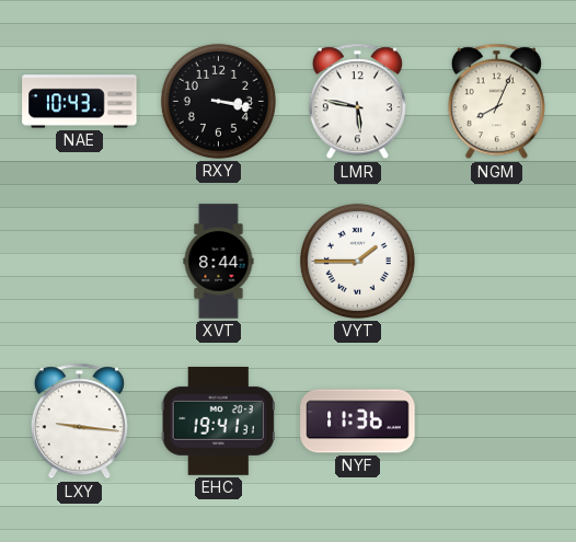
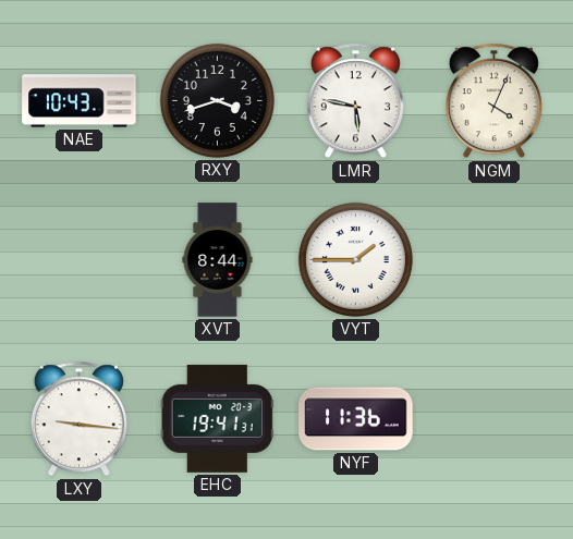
RXY: 3:17 -> 3:42 (217, 100)
NGM: 8:04 -> 4:04 (493, 101)
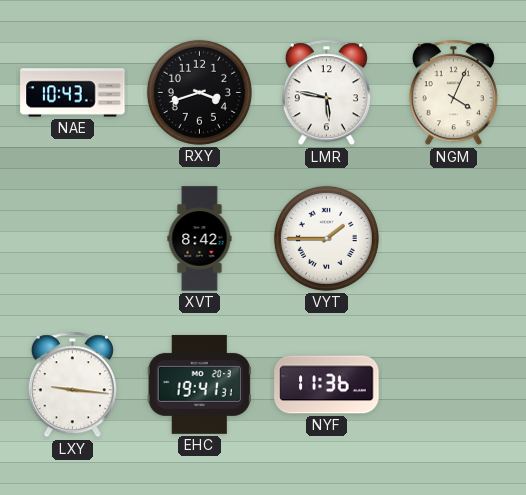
XVT: 8:44 -> 8:42 (200, 239)
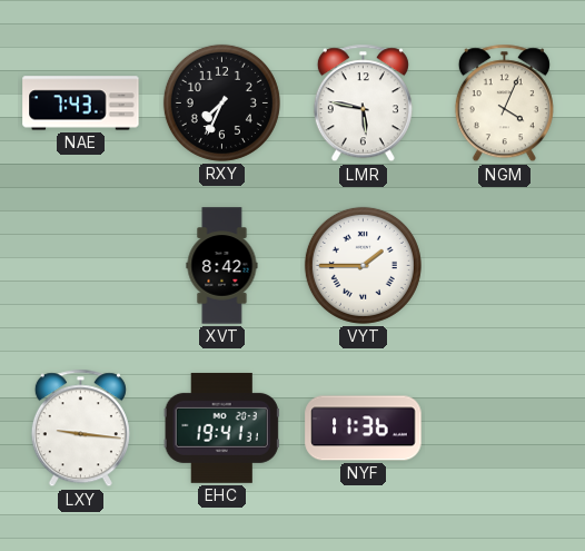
NAE: 10:43 -> 7:43 (81, 104)
RXY: 3:42 -> 7:34 (221, 102)
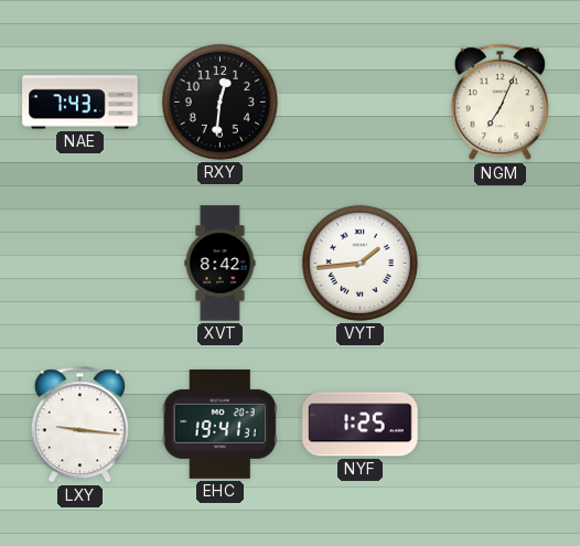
RXY: 7:34 -> 12:31 (219, 101)
LMR: 5:47 -> none (363, 104)
NGM: 4:04 -> 7:04 (500, 103)
VYT: 1:45 -> 1:44 (359, 263)
NYF: 11:36 -> 1:25 (361, 425)
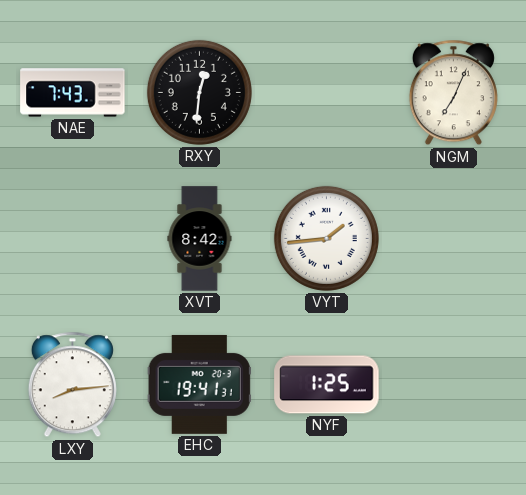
LXY: 9:16 -> 8:14 (72, 385)
